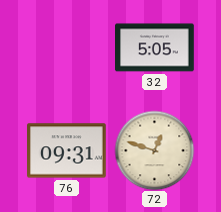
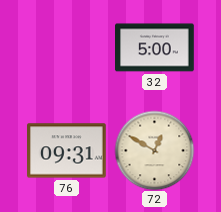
32: 5:05 -> 5:00 (155, 48)
72: 12:48 -> 12:50 (154, 150)
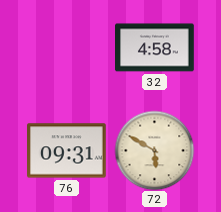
32: 5:00 -> 4:58 (155, 48)
72: 12:50 -> 5:50 (154, 150)
